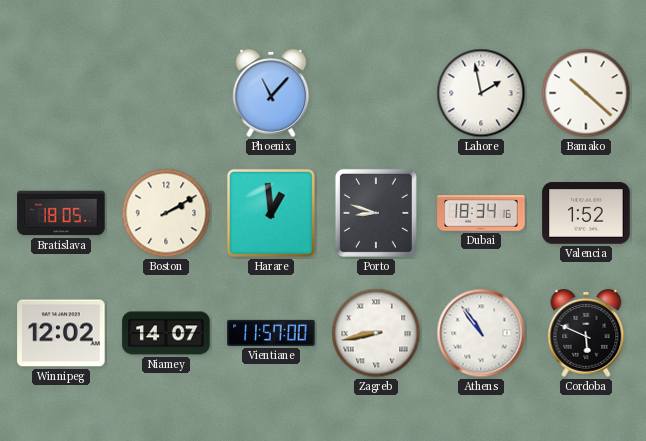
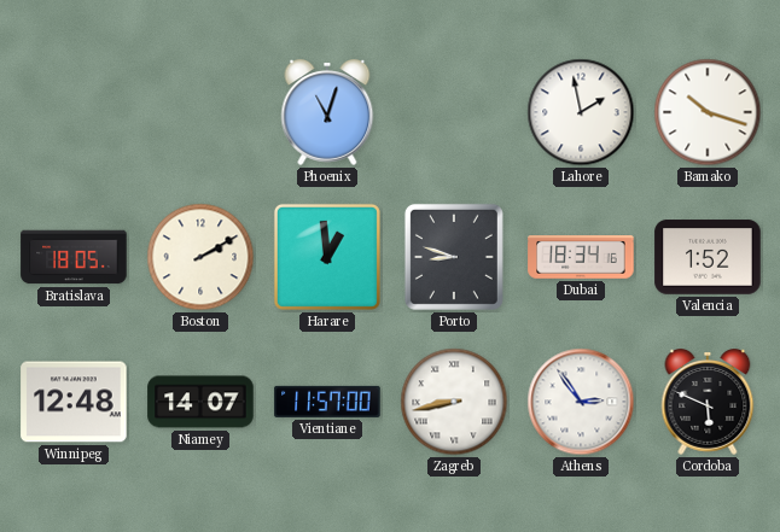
Phoenix: 11:07 -> 11:03 (327, 113)
Bamako: 10:22 -> 10:18 (708, 112)
Winnipeg: 12:02 -> 12:48 (74, 402)
Athens: 10:54 -> 2:54 (581, 402)
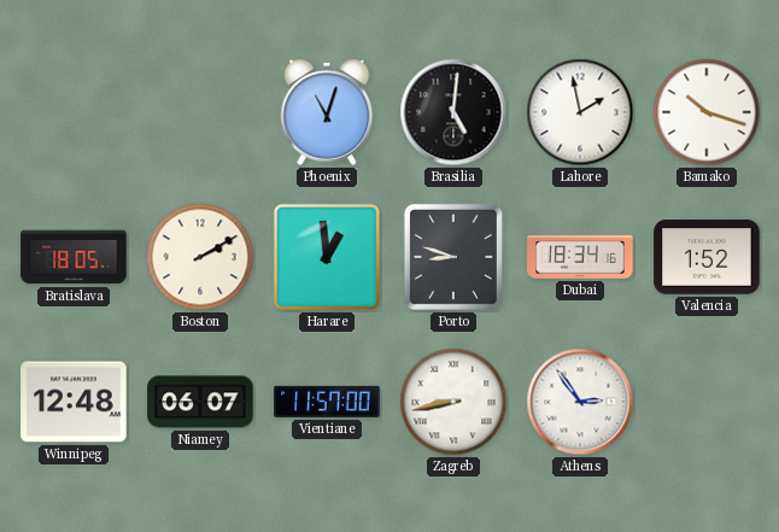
Brasilia: none -> 5:01 (453, 112)
Niamey: 14:07 -> 06:07 (200, 402)
Cordoba: 5:49 -> none (708, 403)
